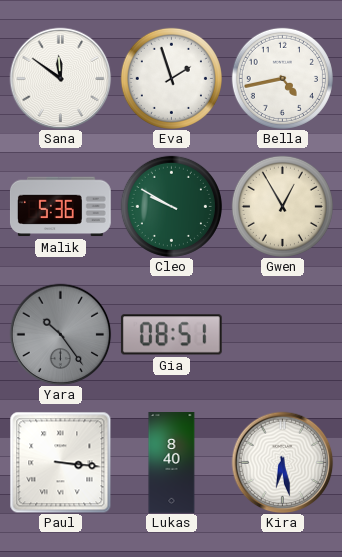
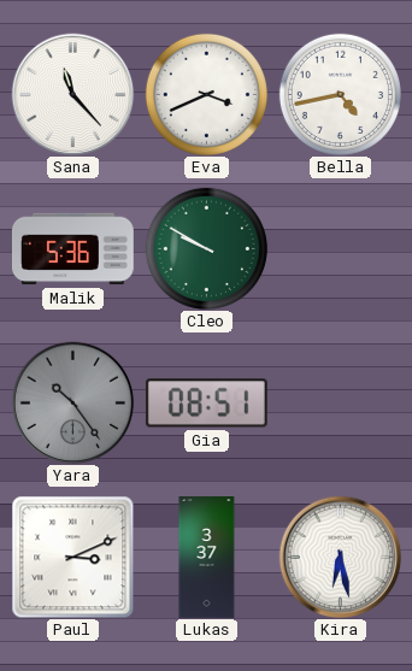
Sana: 11:51 -> 11:23 (72, 94)
Eva: 1:57 -> 3:41 (206, 94)
Gwen: 12:55 -> none (282, 206)
Paul: 3:16 -> 3:11 (72, 557)
Lukas: 8:40 -> 3:37 (207, 558)
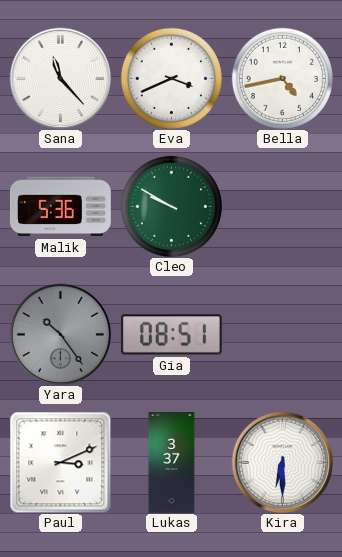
Kira: 6:28 -> 6:30 (282, 462)
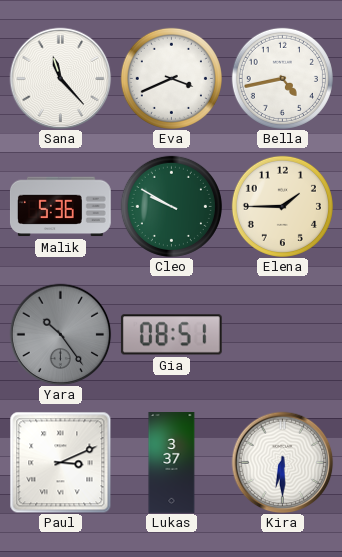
Elena: none -> 1:45 (282, 206)
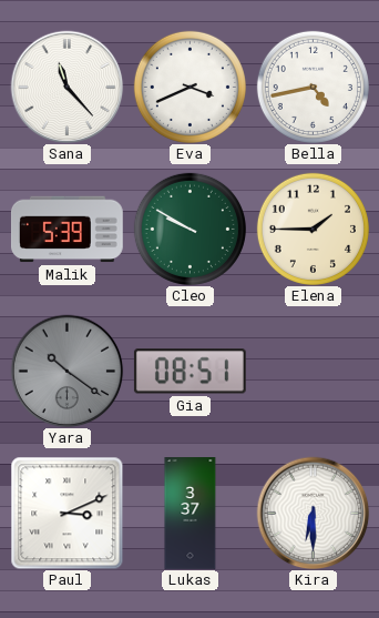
Malik: 5:36 -> 5:39 (66, 230)
Yara: 10:24 -> 10:21 (66, 371)
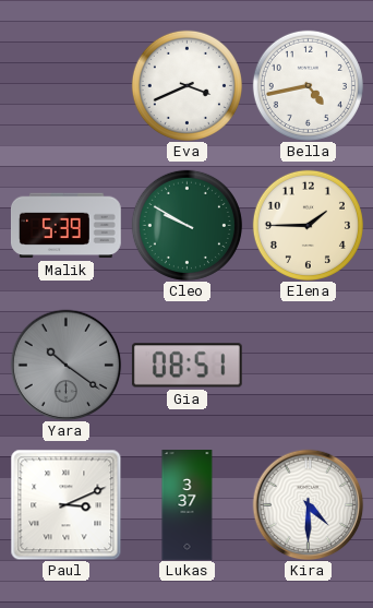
Sana: 11:23 -> none (66, 87)
Kira: 6:30 -> 4:30 (308, 504)
